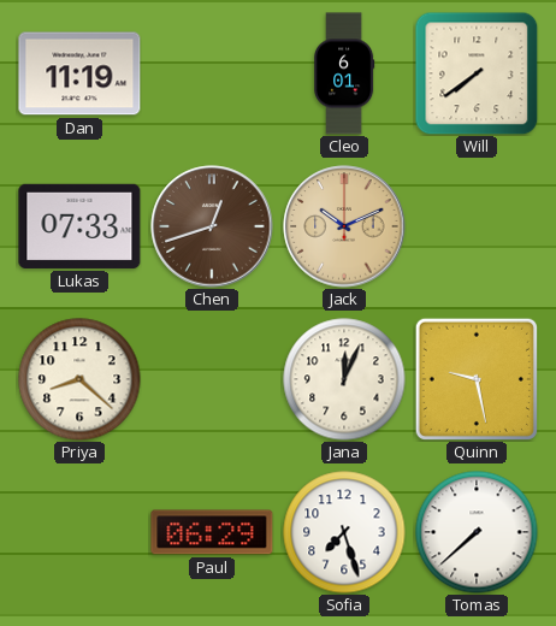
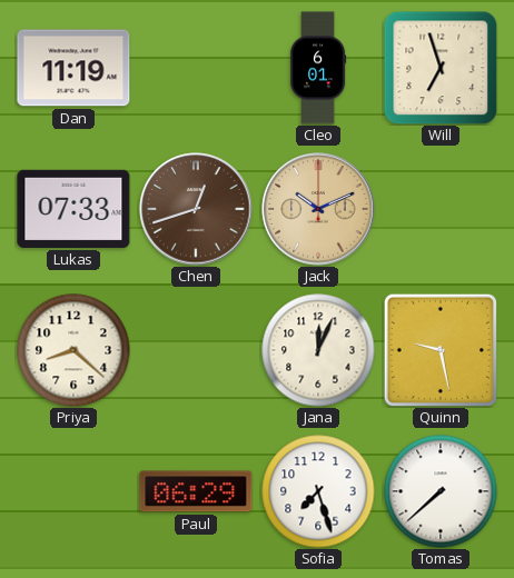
Will: 7:39 -> 6:57 (441, 68)
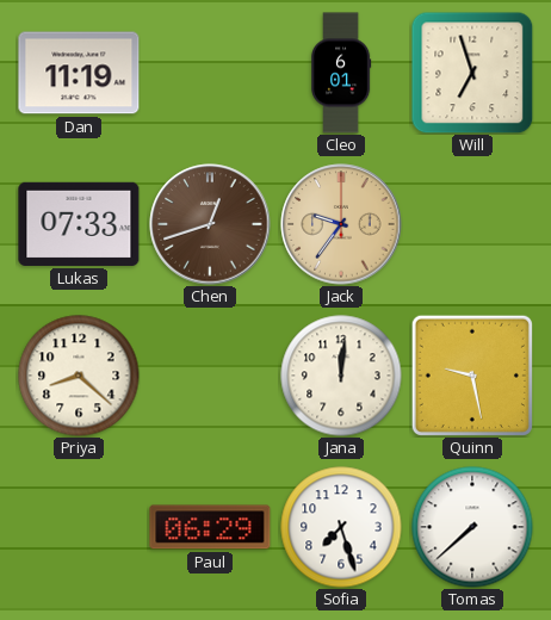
Jack: 10:11 -> 9:36 (341, 224)
Jana: 12:04 -> 12:01 (341, 376)
